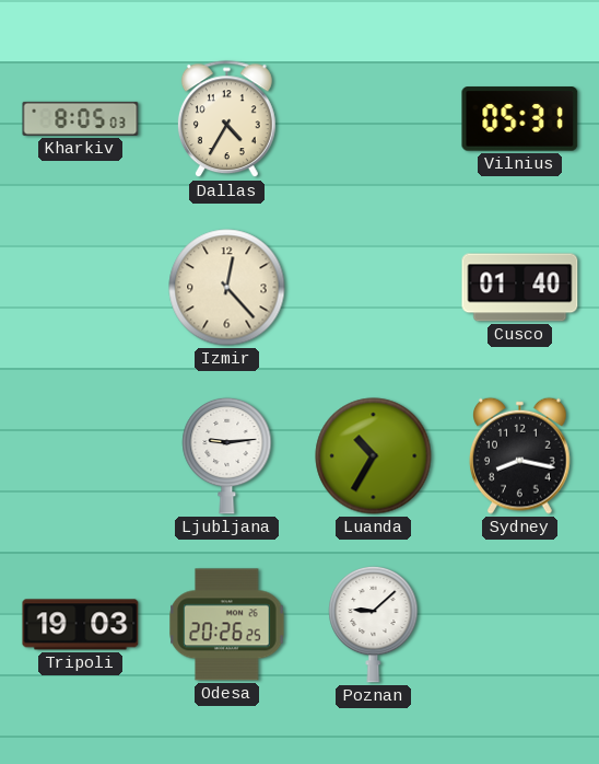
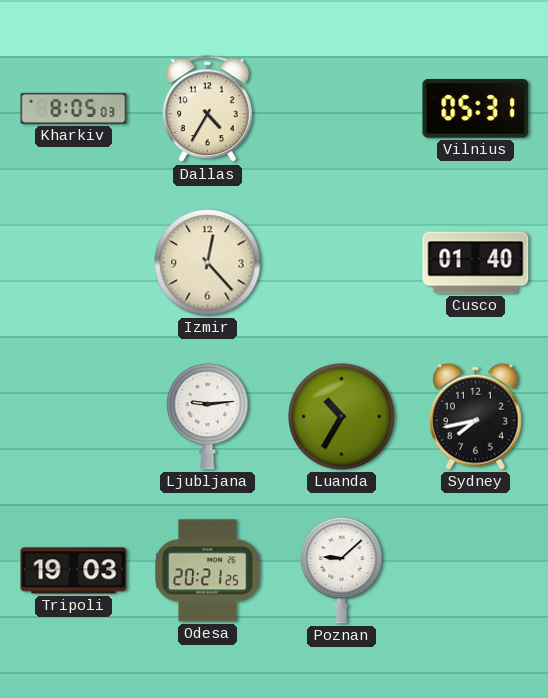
Sydney: 8:17 -> 7:43 (476, 416)
Odesa: 20:26 -> 20:21 (208, 571)
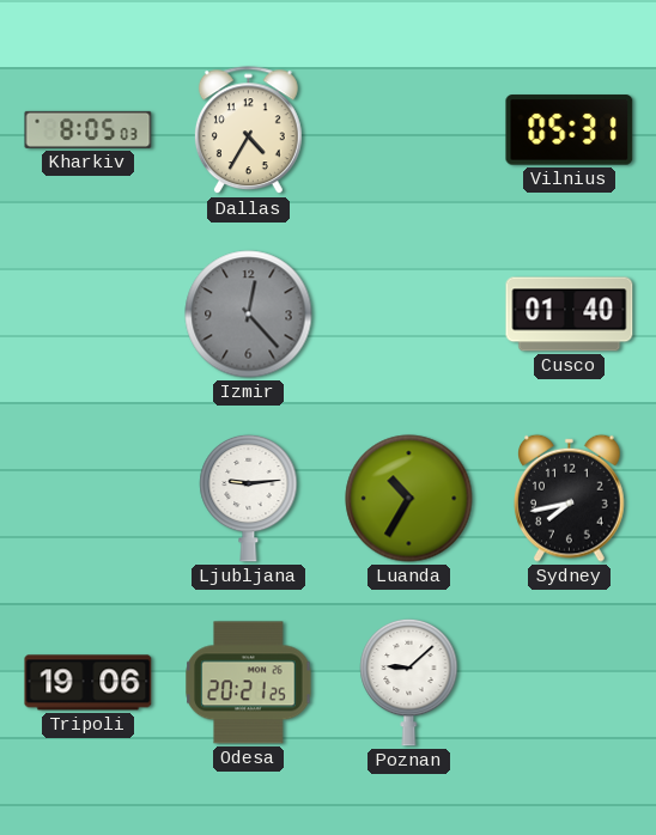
Izmir dial: cream -> grey (249, 315)
Tripoli: 19:03 -> 19:06 (89, 683)
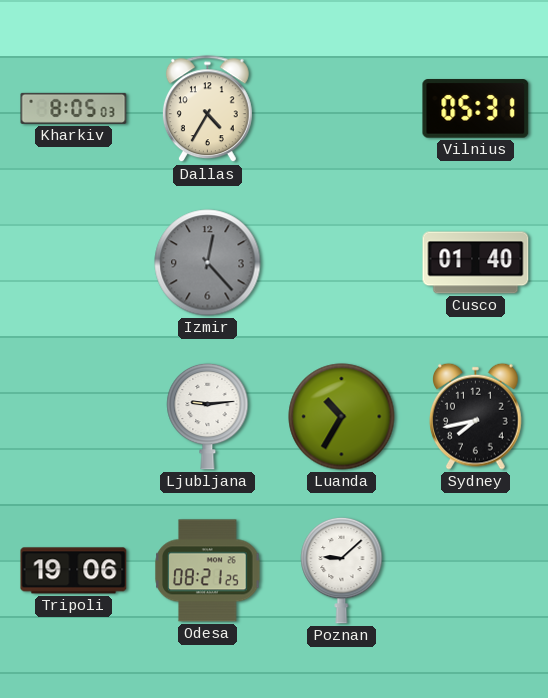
Odesa: 20:21 -> 08:21 (208, 571)
